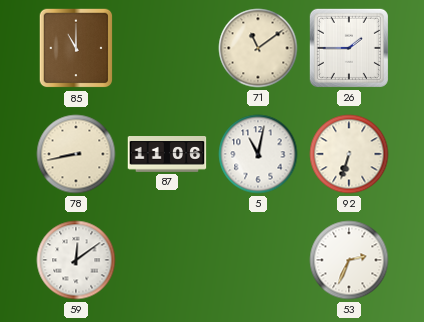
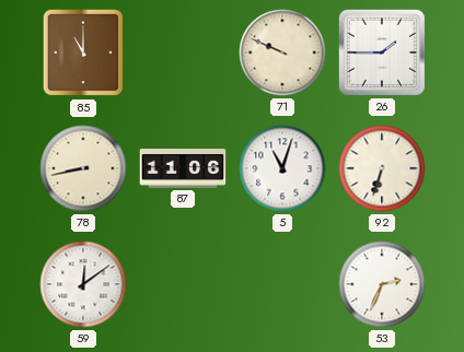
71: 11:09 -> 9:49 (282, 52)
5: 11:02 -> 11:03 (282, 168)
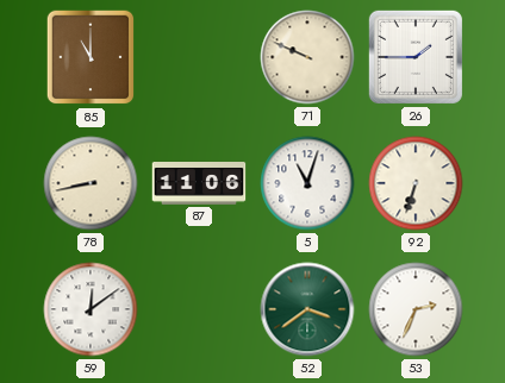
52: none -> 3:39 (307, 309)
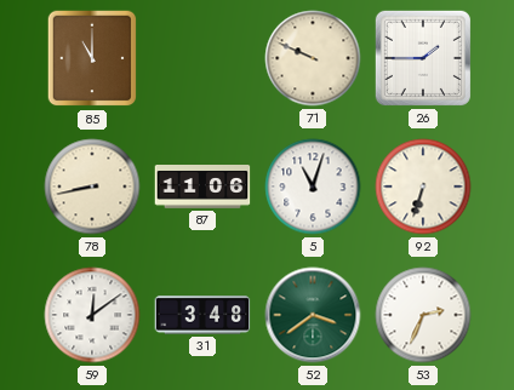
31: none -> 3:48 (202, 315)
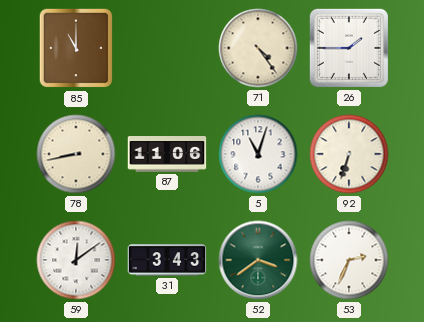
71: 9:49 -> 4:24 (258, 48)
31: 3:48 -> 3:43 (167, 260)
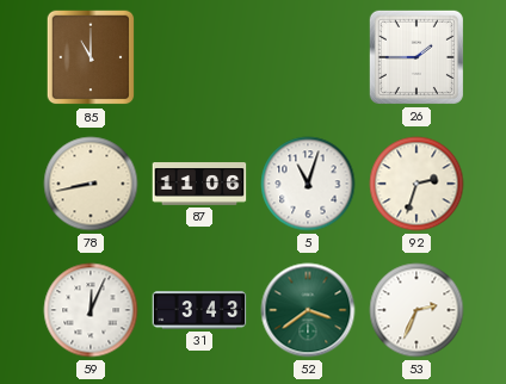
71: 4:24 -> none (258, 48)
92: 6:33 -> 2:33 (416, 184)
59: 12:09 -> 12:04 (91, 310)
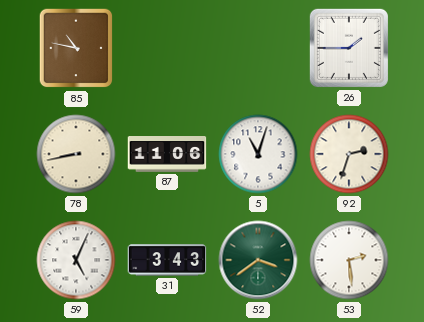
85: 11:00 -> 10:47 (76, 48)
59: 12:04 -> 5:04 (76, 260)
53: 2:34 -> 2:29 (349, 260)
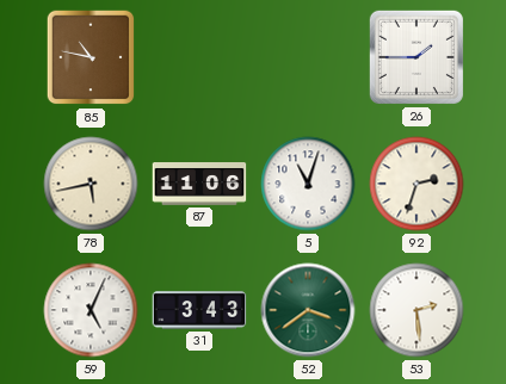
78: 8:43 -> 5:43 (91, 184)
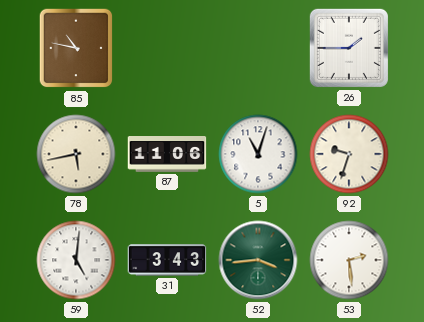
92: 2:33 -> 9:33 (349, 154)
59: 5:04 -> 5:01 (76, 260)
52: 3:39 -> 3:44 (258, 260)
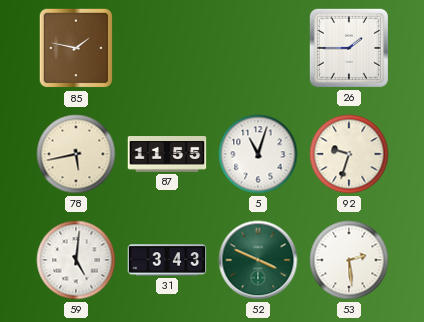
85: 10:47 -> 1:47 (76, 48)
87: 11:06 -> 11:55 (167, 154)
52: 3:44 -> 3:49 (258, 260)
